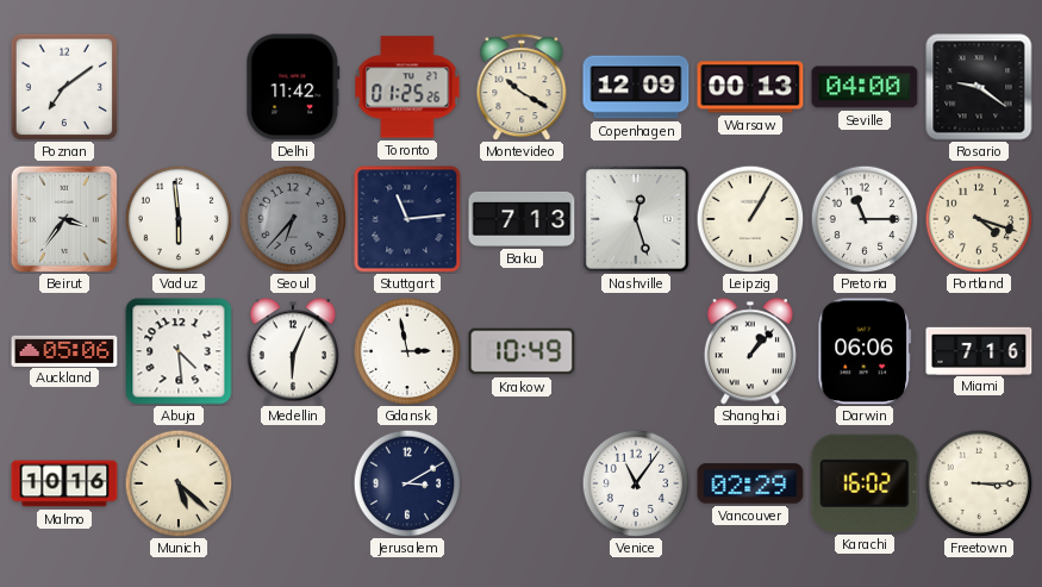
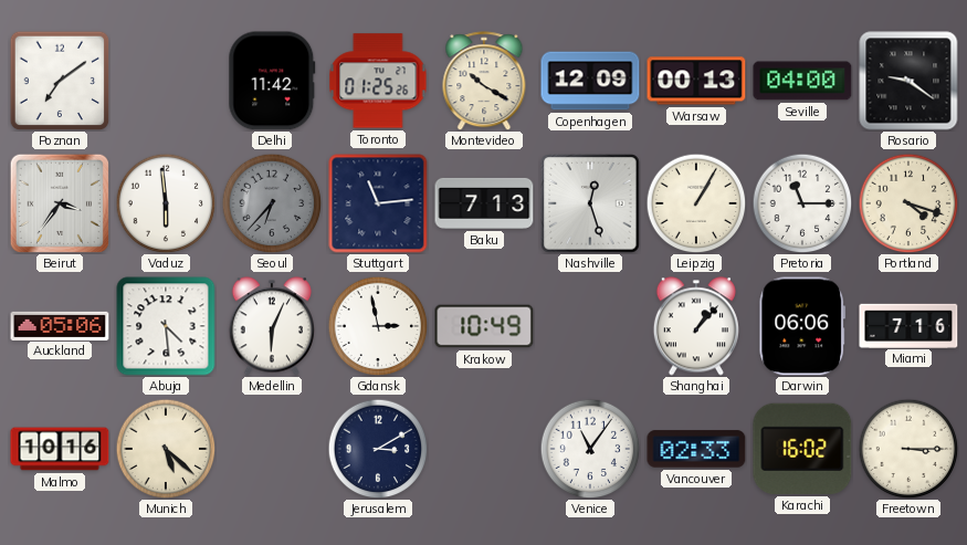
Vancouver: 02:29 -> 02:33 (696, 449)
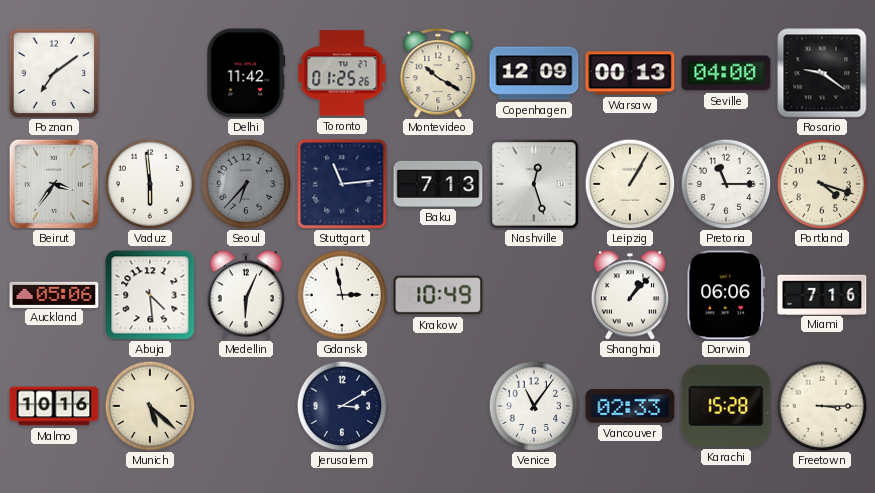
Karachi: 16:02 -> 15:28 (726, 406)
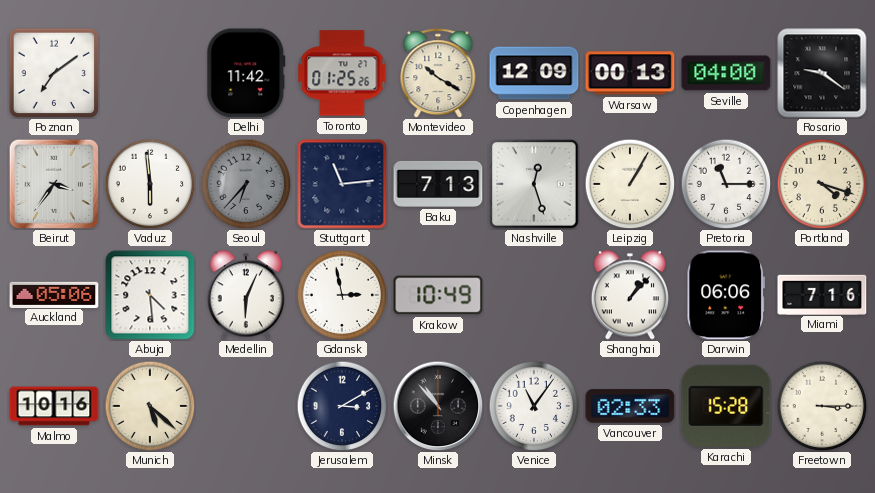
Minsk: none -> 10:53 (438, 406)
